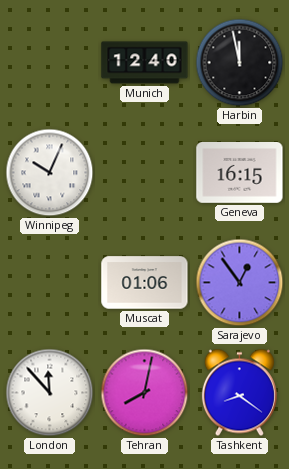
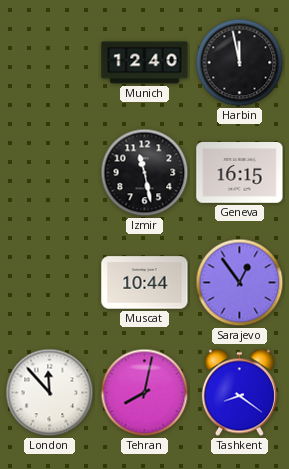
Winnipeg: 10:04 -> none (50, 173)
Izmir: none -> 11:28 (145, 173)
Muscat: 01:06 -> 10:44 (145, 283)
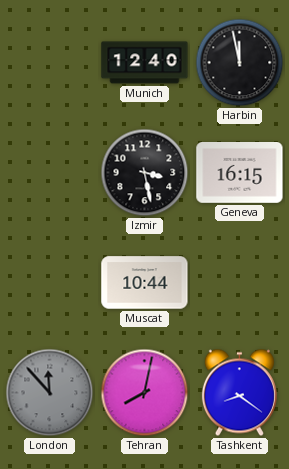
Izmir: 11:28 -> 3:28 (145, 173)
Sarajevo: 12:54 -> none (240, 283)
London dial: white -> grey (50, 393)
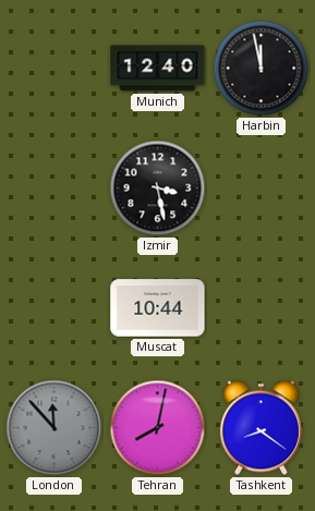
Geneva: 16:15 -> none (240, 173)
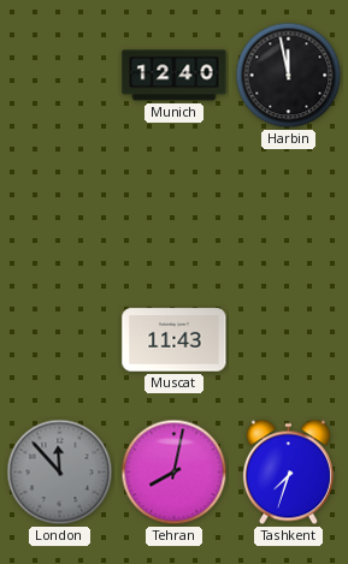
Izmir: 3:28 -> none (158, 188)
Muscat: 10:44 -> 11:43 (175, 340)
Tashkent: 8:21 -> 7:33 (288, 473)
